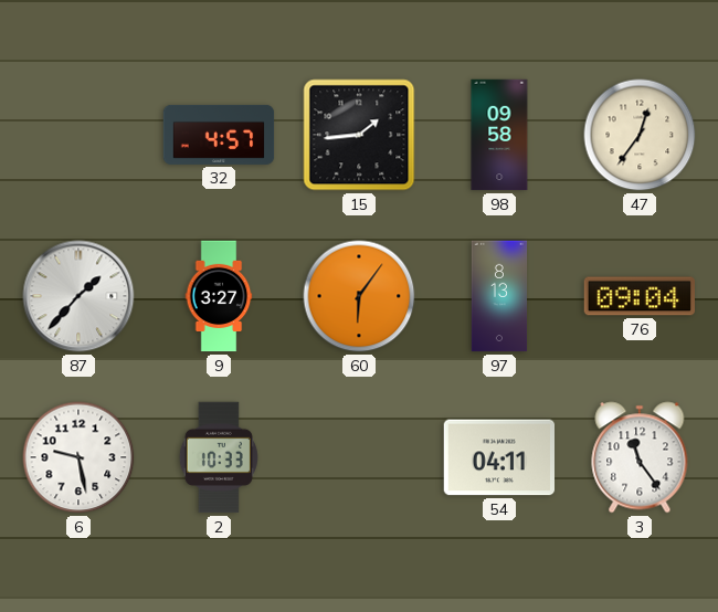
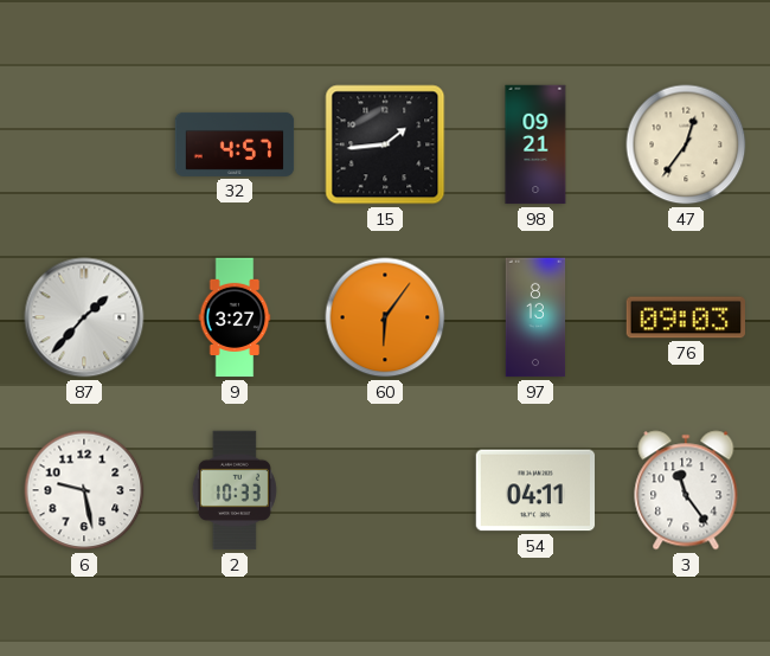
98: 09:58 -> 09:21 (535, 144)
76: 09:04 -> 09:03 (686, 317)
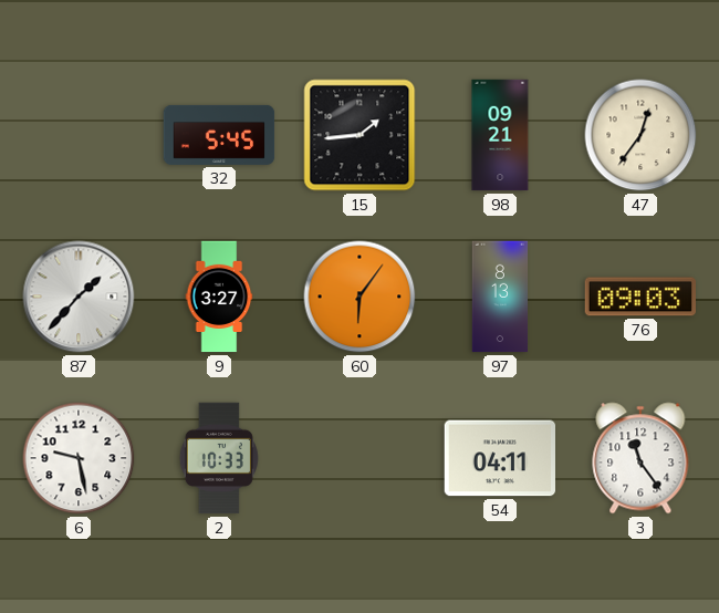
32: 4:57 -> 5:45 (219, 135)
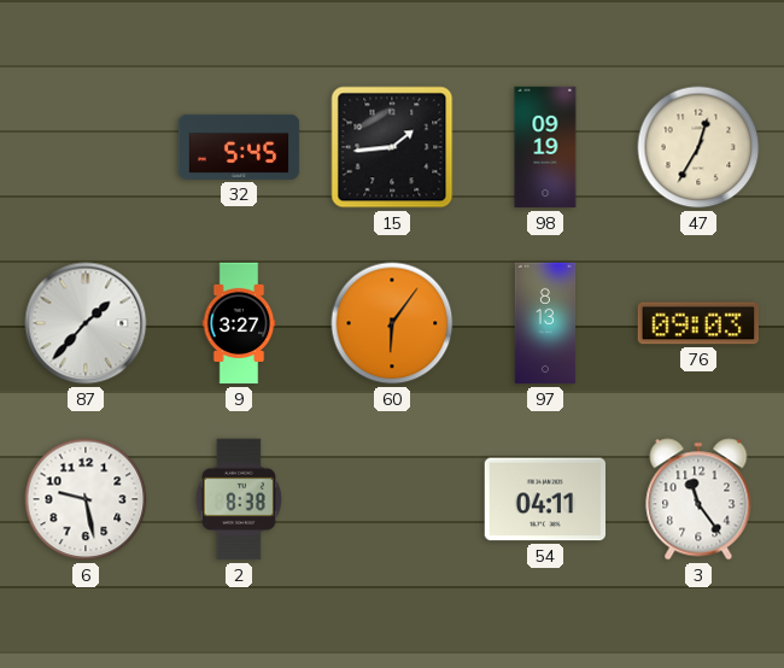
98: 09:21 -> 09:19 (545, 147)
47: 12:36 -> 12:35 (698, 147)
2: 10:33 -> 8:38 (239, 499)
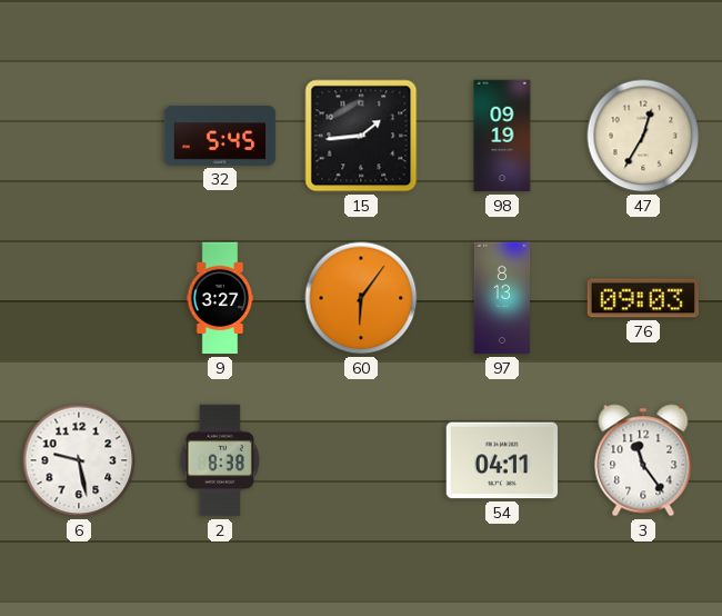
87: 1:37 -> none (86, 323)
